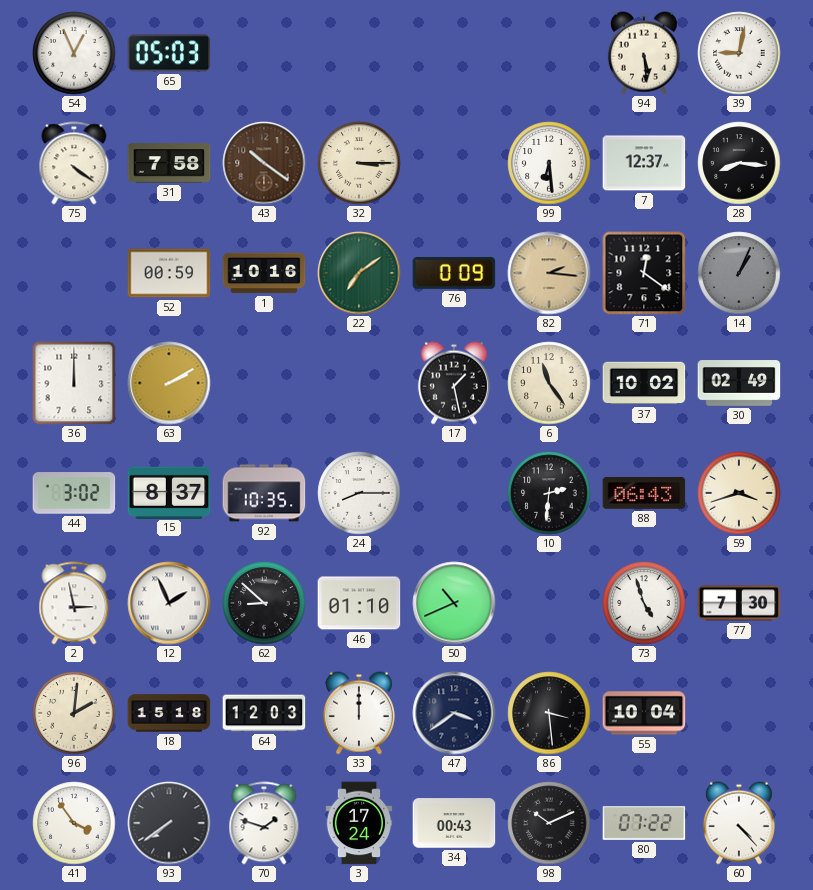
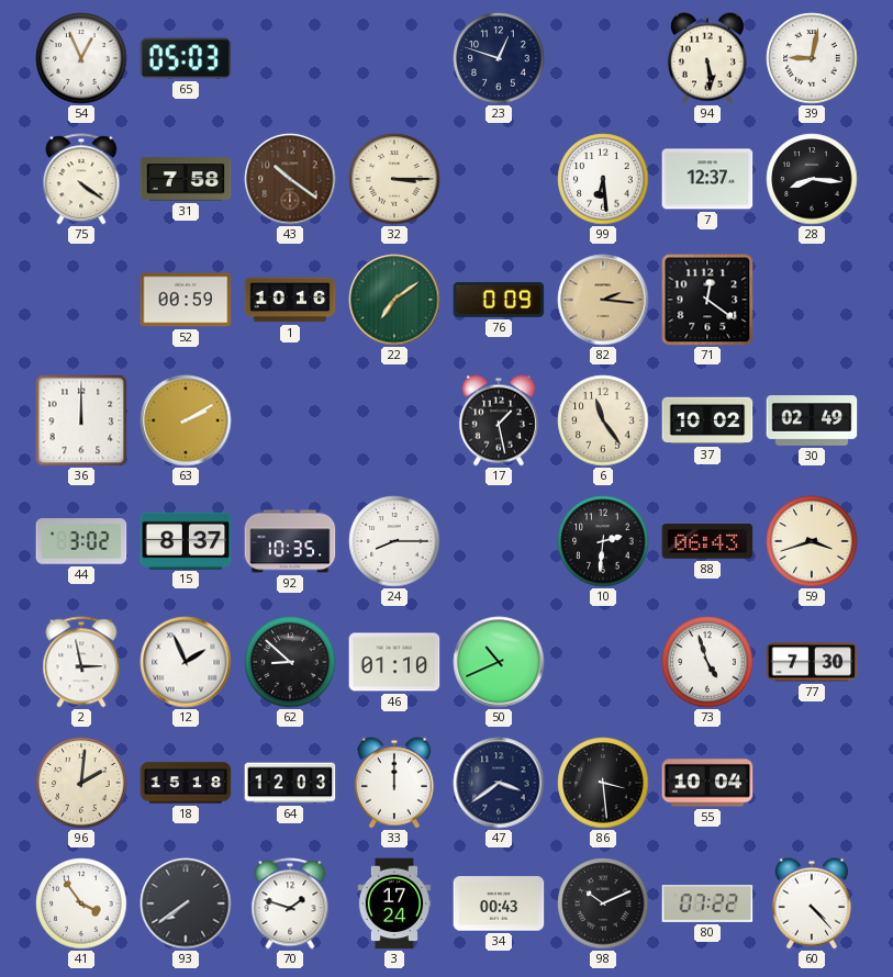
23: none -> 12:48 (499, 58)
14: 1:04 -> none (739, 273)
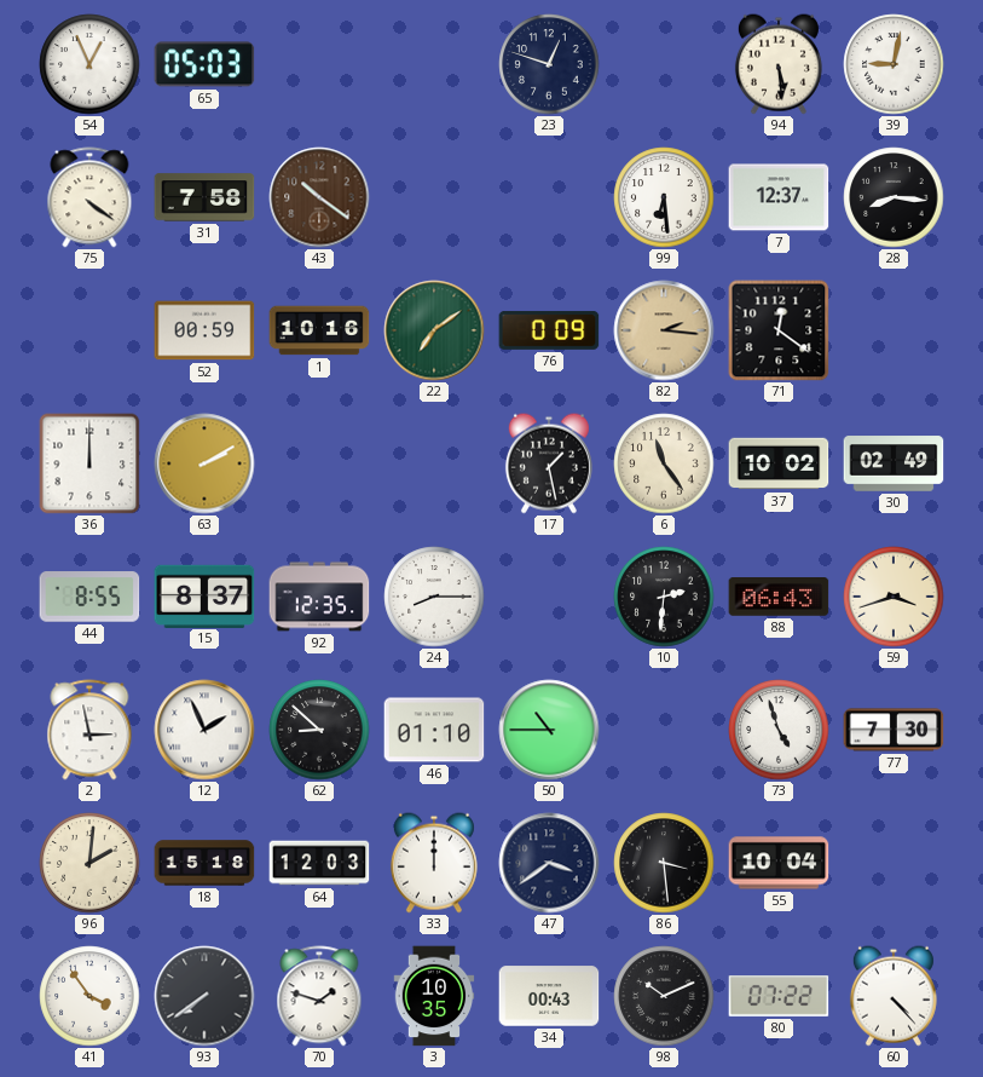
32: 3:15 -> none (394, 179)
44: 3:02 -> 8:55 (89, 597)
92: 10:35 -> 12:35 (319, 597)
50: 10:41 -> 10:45 (549, 730)
3: 17:24 -> 10:35 (434, 996)
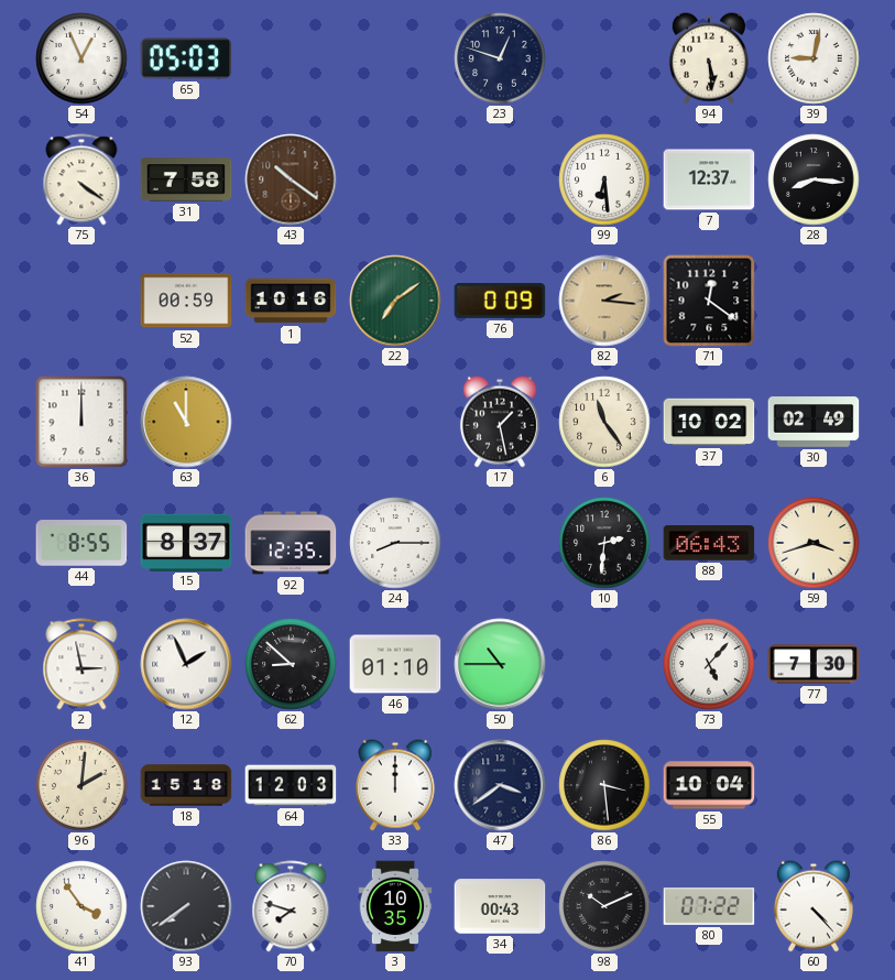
63: 2:10 -> 11:00 (186, 422)
73: 4:57 -> 5:07 (709, 664)
70: 1:48 -> 7:48 (291, 906)
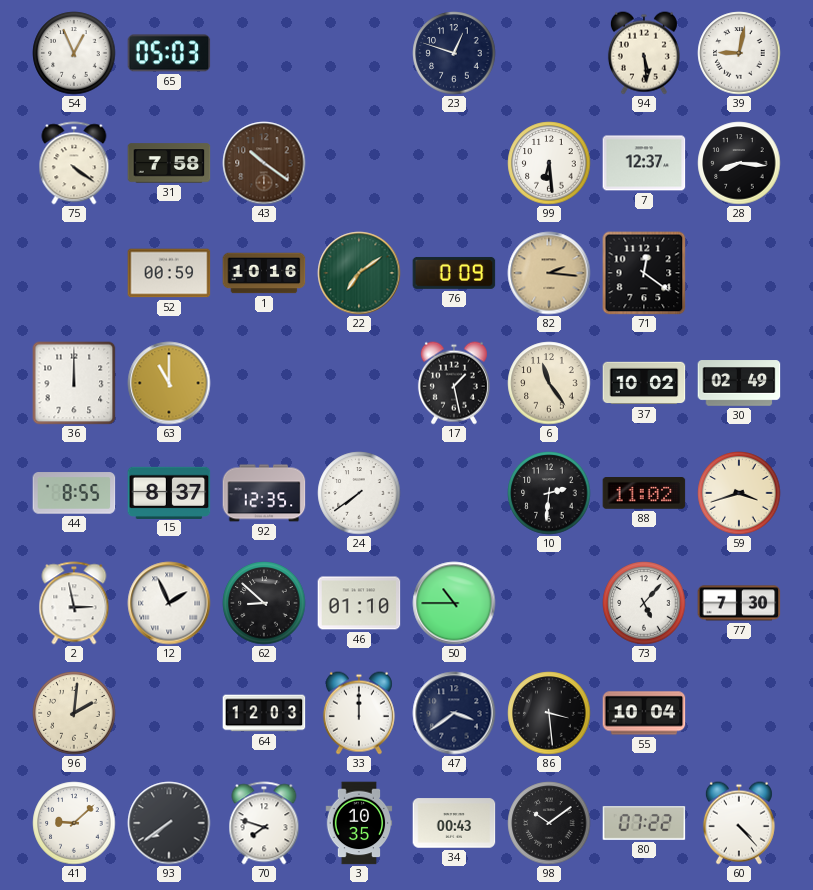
24: 8:15 -> 7:39 (359, 493)
88: 06:43 -> 11:02 (644, 494)
18: 15:18 -> none (186, 785)
41: 3:54 -> 9:08 (74, 823)
98: 10:11 -> 10:09 (549, 823)
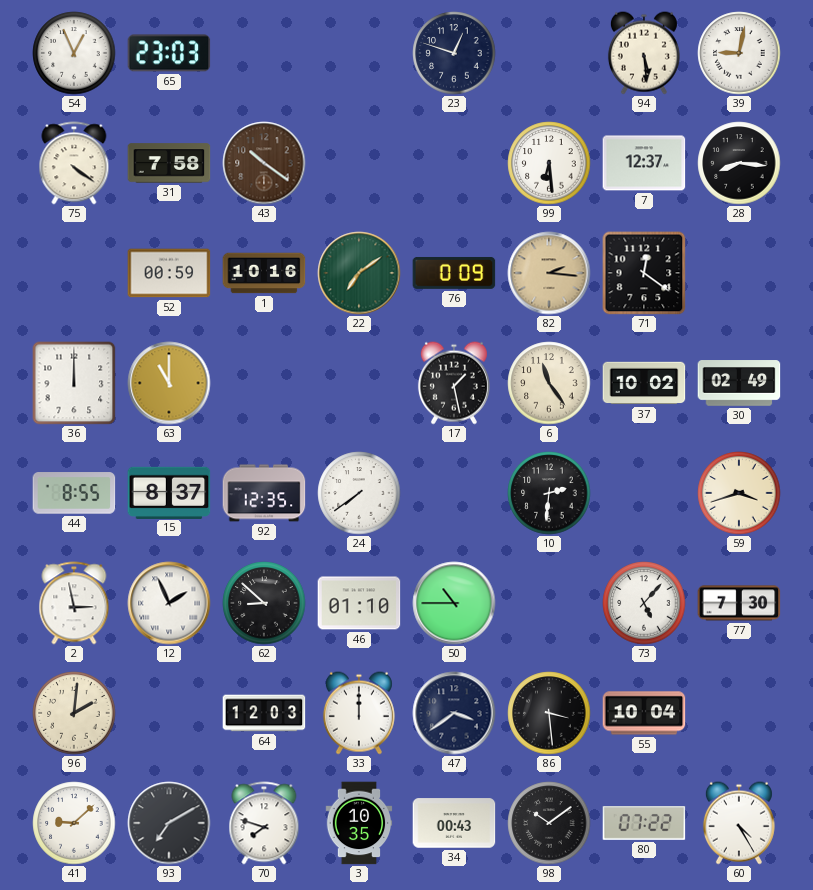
65: 05:03 -> 23:03 (169, 53)
88: 11:02 -> none (644, 494)
93: 7:39 -> 7:10 (169, 823)
60: 4:23 -> 4:25 (739, 823)
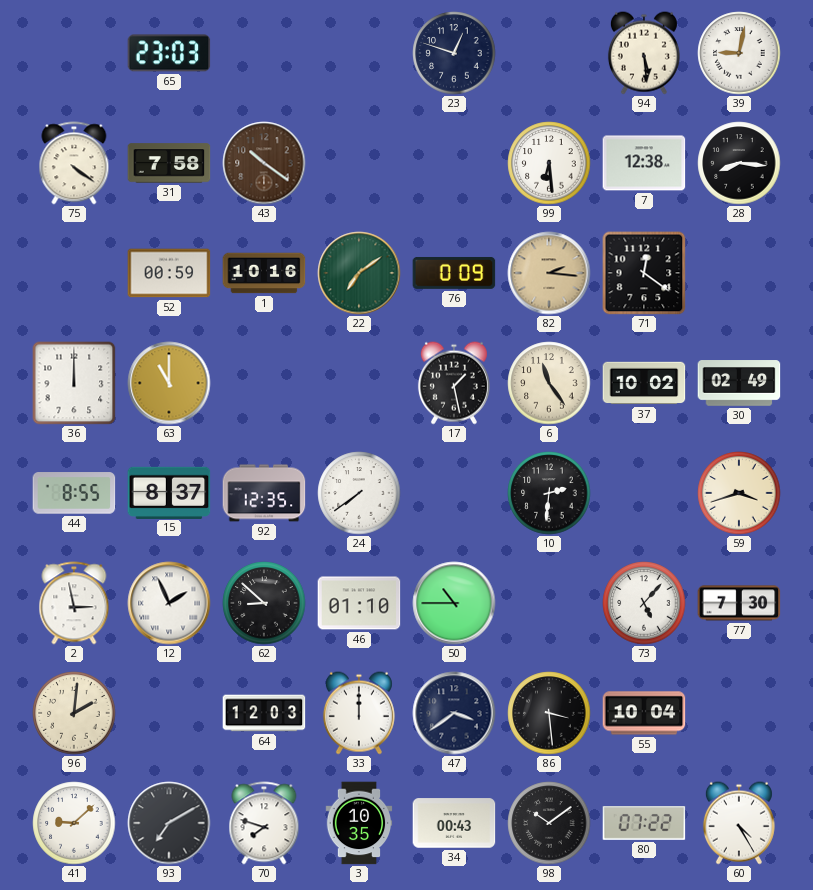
54: 12:56 -> none (74, 53)
7: 12:37 -> 12:38 (644, 163)
